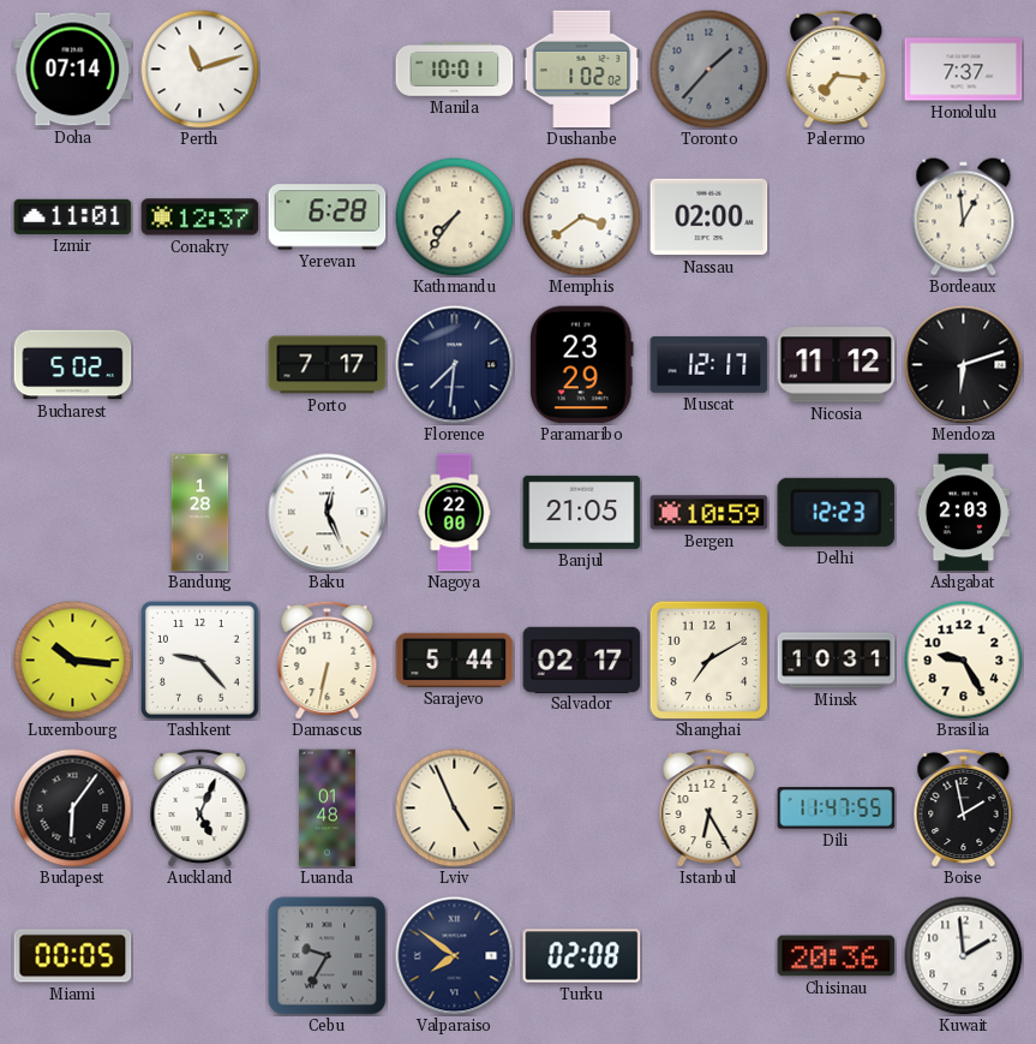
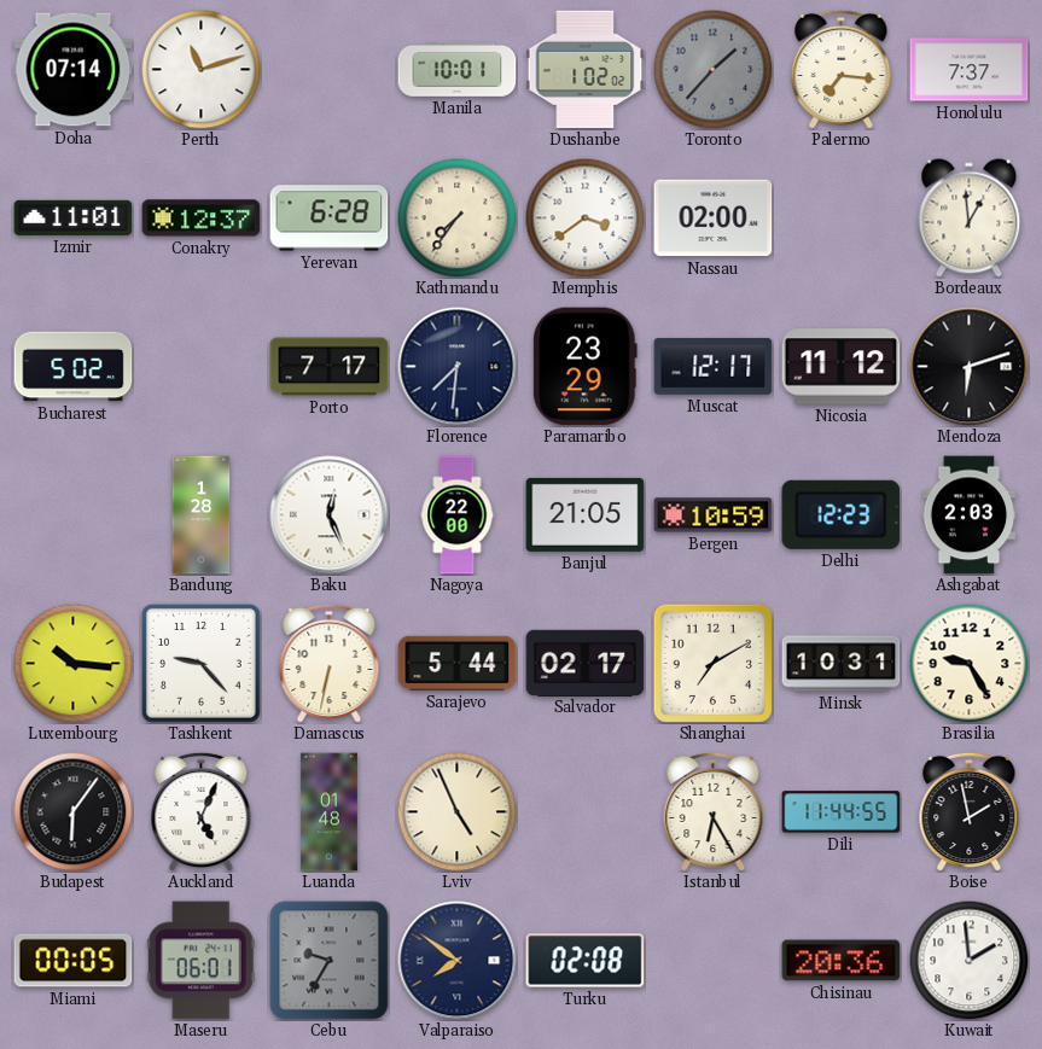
Dili: 11:47 -> 11:44 (842, 812)
Maseru: none -> 06:01 (200, 961)
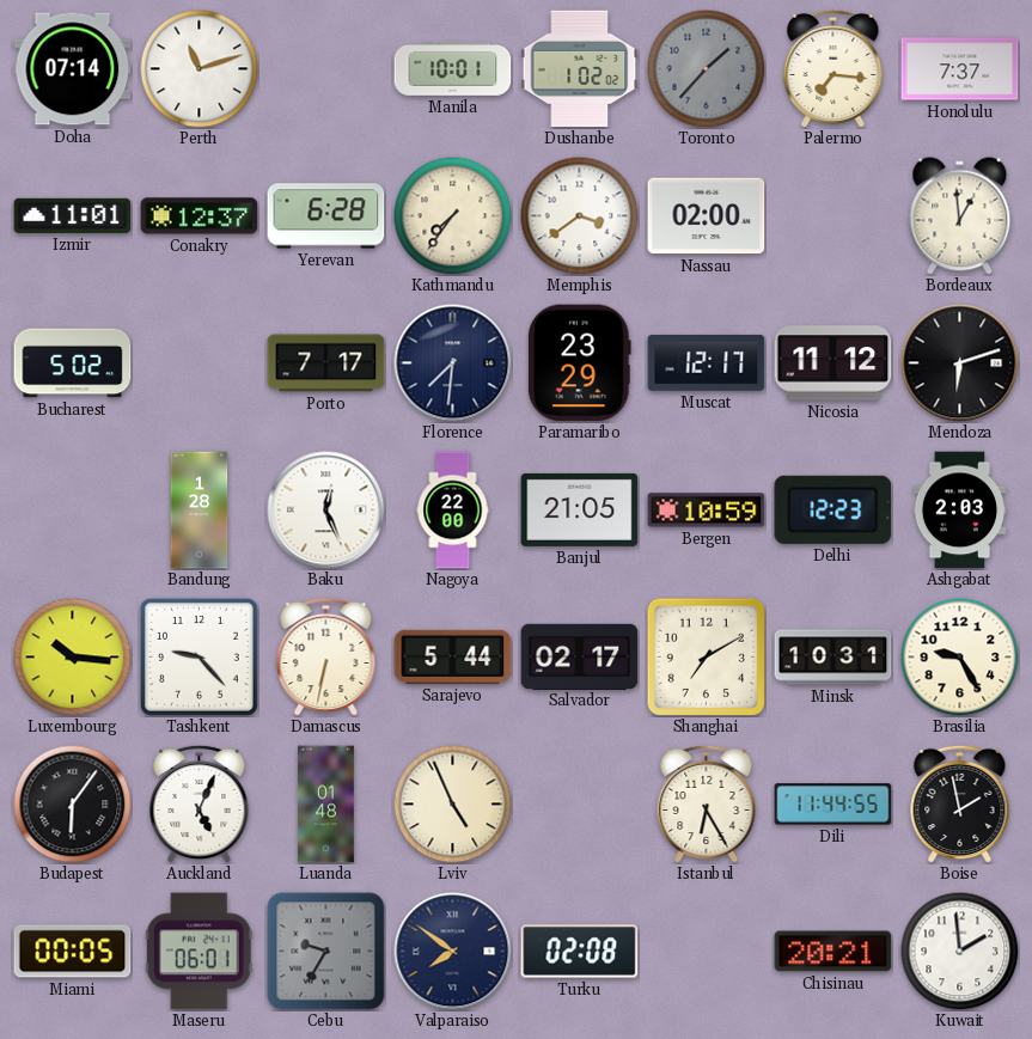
Chisinau: 20:36 -> 20:21 (833, 952)
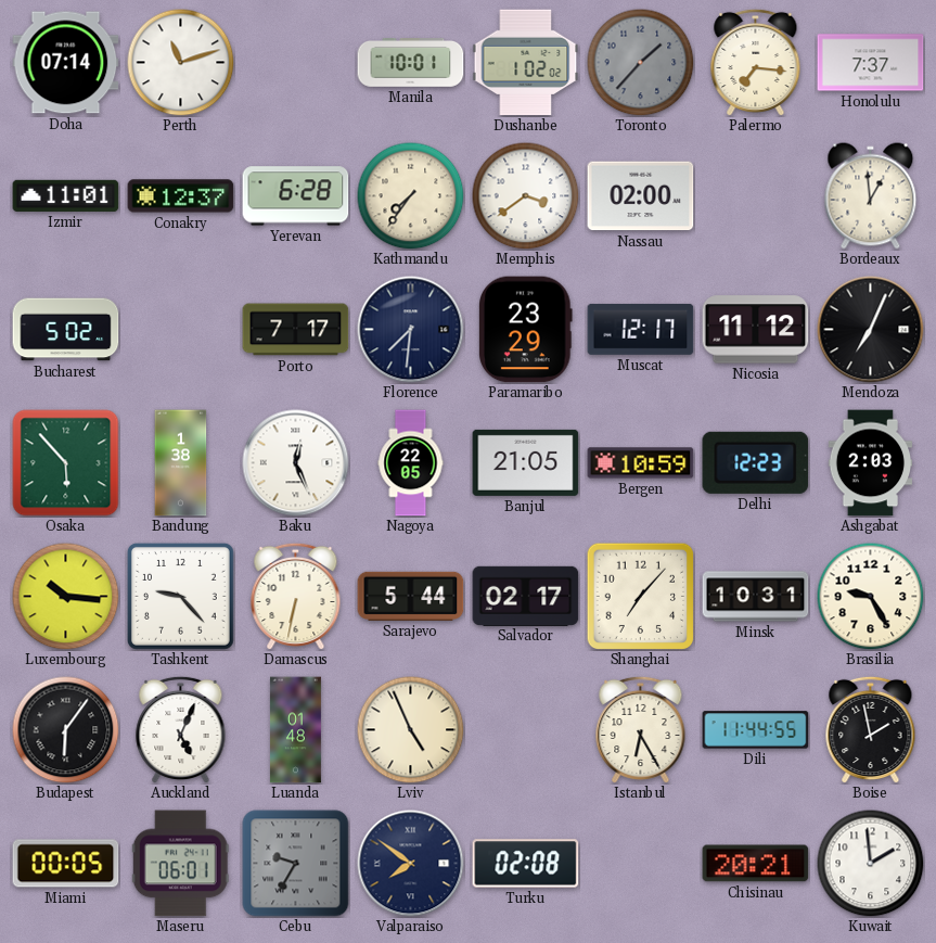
Mendoza: 6:12 -> 7:04 (871, 330)
Osaka: none -> 5:53 (66, 463)
Bandung: 1:28 -> 1:38 (181, 463)
Nagoya: 22:00 -> 22:05 (411, 463)
Shanghai: 7:10 -> 7:07 (640, 596)
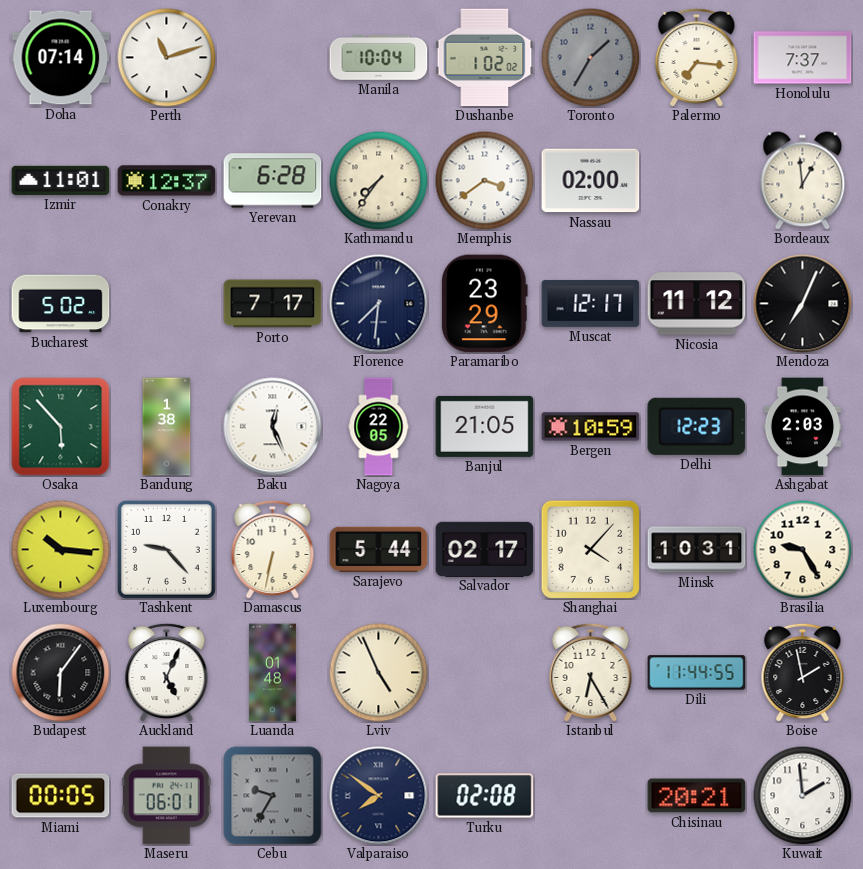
Manila: 10:01 -> 10:04 (379, 58)
Toronto: 1:37 -> 1:35 (591, 58)
Shanghai: 7:07 -> 4:07 (590, 549)
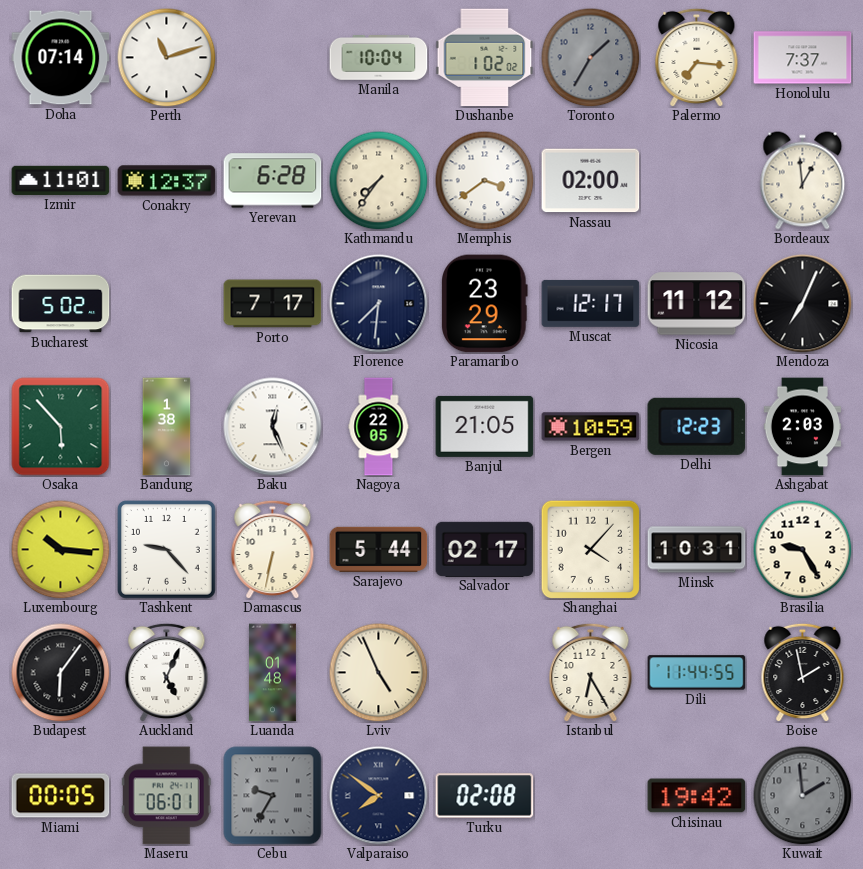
Chisinau: 20:21 -> 19:42 (697, 796)
Kuwait dial: white -> grey (803, 796)
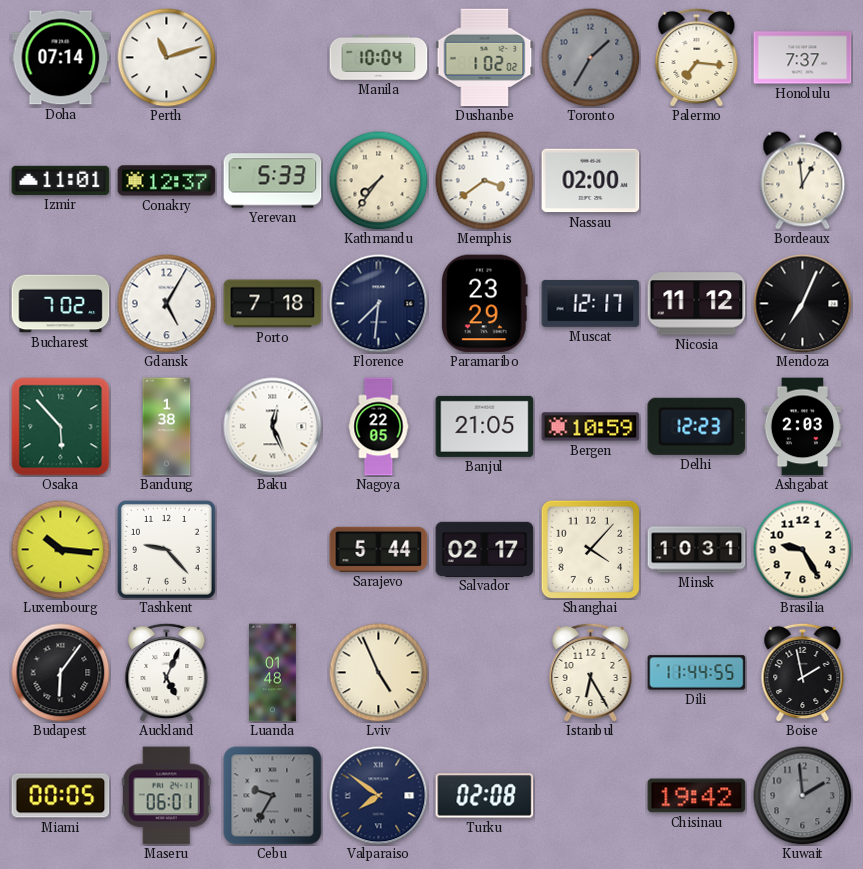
Yerevan: 6:28 -> 5:33 (273, 181)
Bucharest: 5:02 -> 7:02 (61, 304)
Gdansk: none -> 5:05 (167, 304)
Porto: 7:17 -> 7:18 (273, 304)
Damascus: 6:32 -> none (273, 549)
